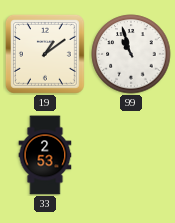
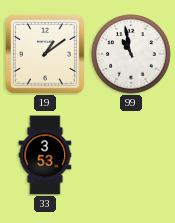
99: 10:57 -> 10:58 (131, 54)
33: 2:53 -> 3:53 (45, 155)
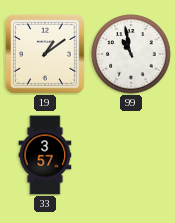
33: 3:53 -> 3:57 (45, 155)
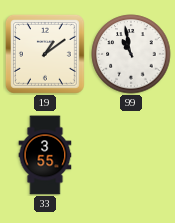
33: 3:57 -> 3:55 (45, 155)
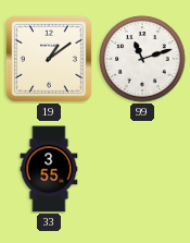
99: 10:58 -> 11:12 (142, 59)
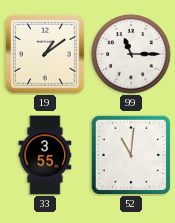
99: 11:12 -> 11:15 (131, 54)
52: none -> 11:01 (131, 155)
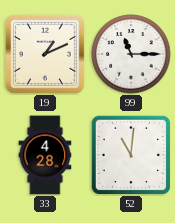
19: 1:09 -> 1:11 (45, 54)
33: 3:55 -> 4:28 (45, 155)
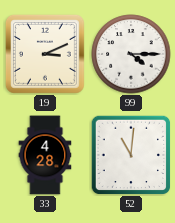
19: 1:11 -> 3:11 (45, 54)
99: 11:15 -> 4:15 (131, 54)
